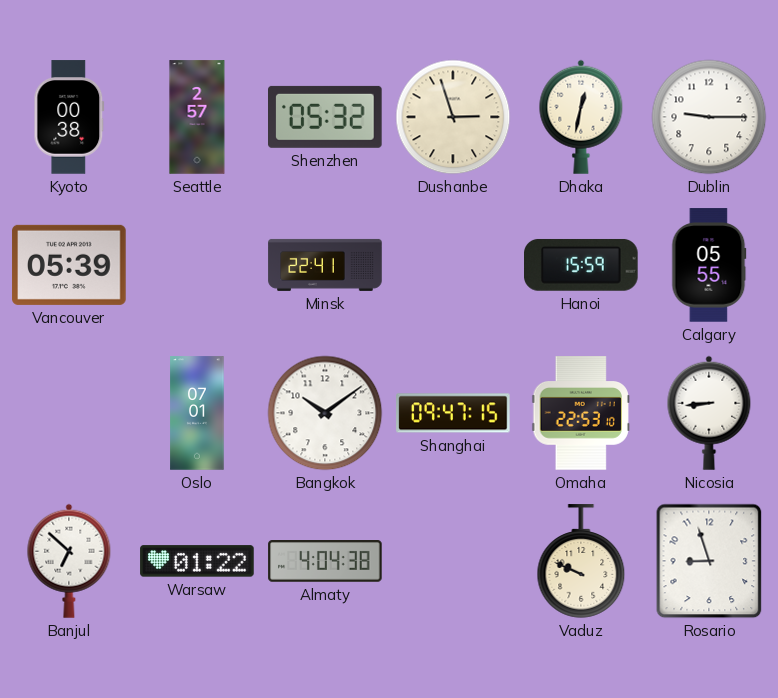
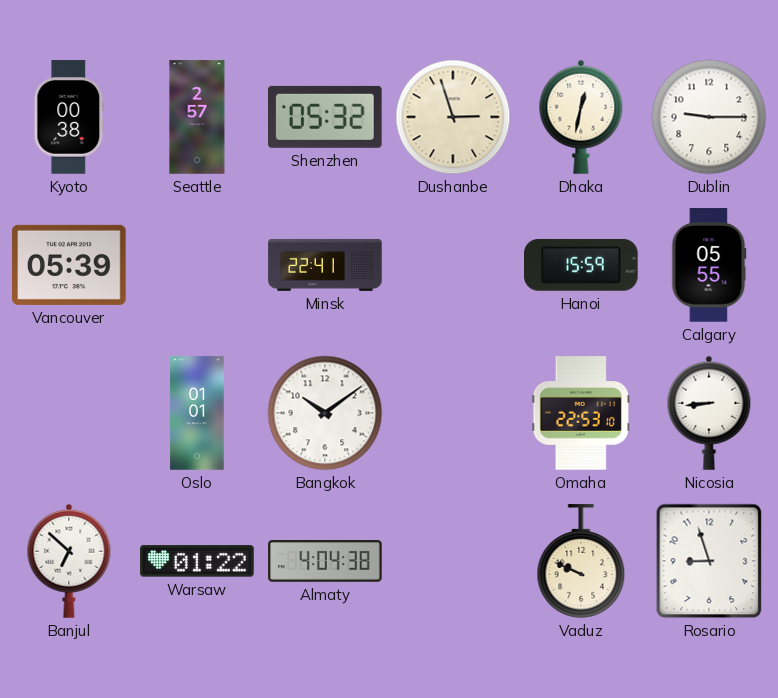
Oslo: 07:01 -> 01:01 (197, 413)
Shanghai: 09:47 -> none (453, 413)
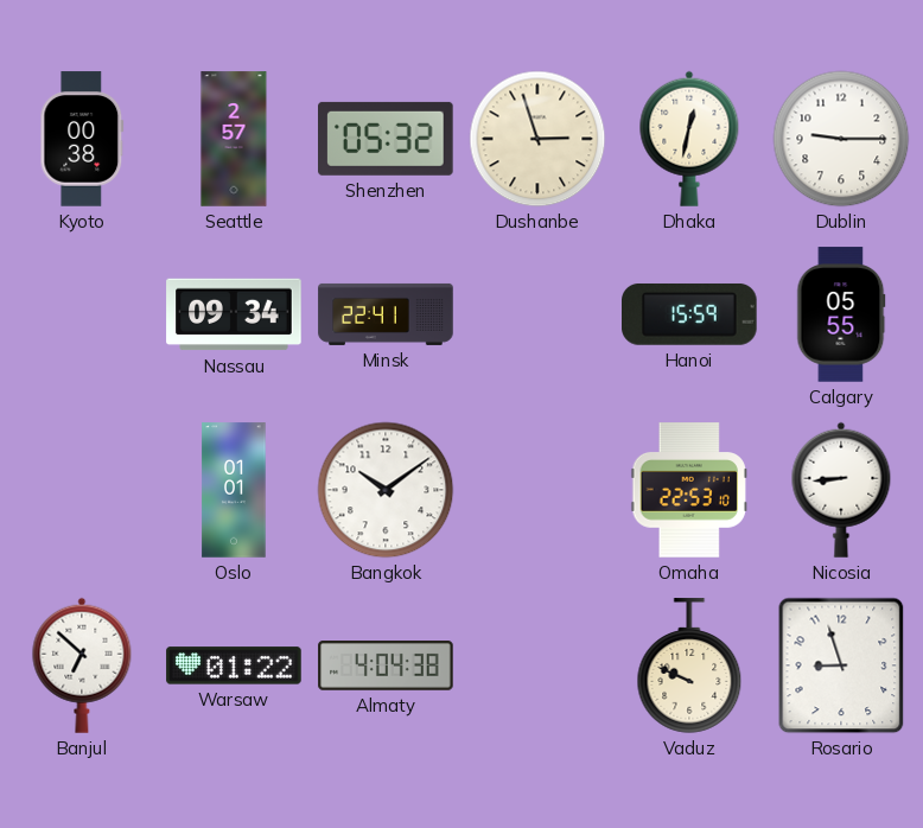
Vancouver: 05:39 -> none (69, 265)
Nassau: none -> 09:34 (234, 314)
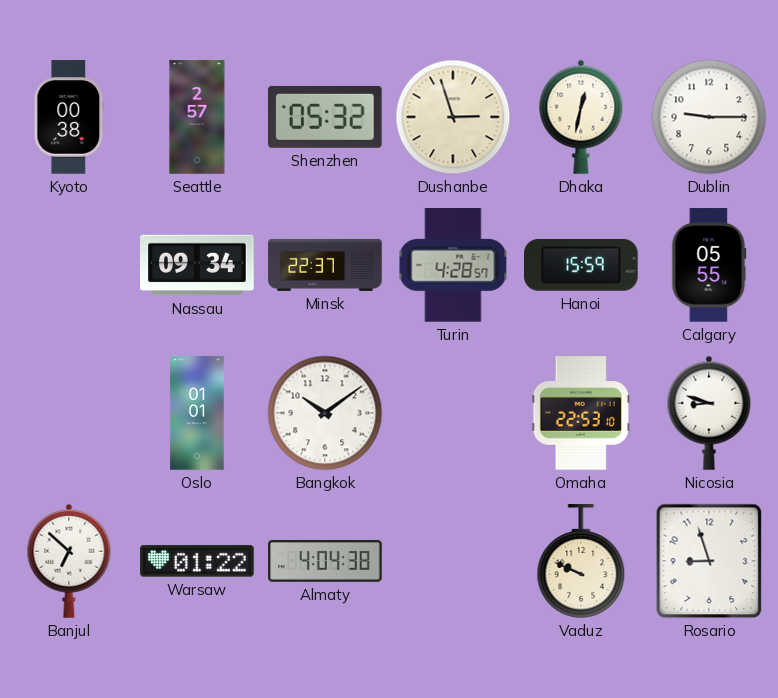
Minsk: 22:41 -> 22:37 (325, 265)
Turin: none -> 4:28 (453, 265)
Nicosia: 8:44 -> 8:48 (709, 413)
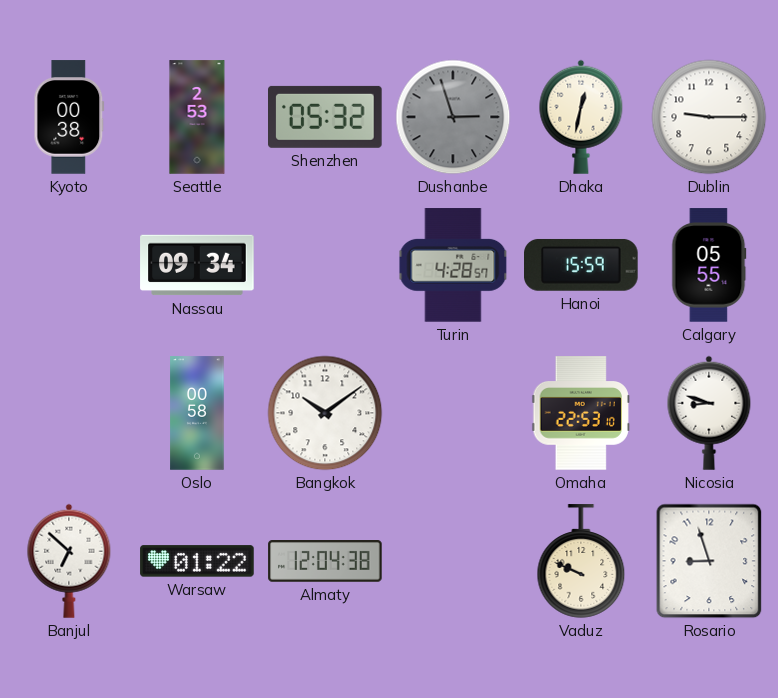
Seattle: 2:57 -> 2:53 (197, 117)
Dushanbe dial: cream -> grey (453, 117)
Minsk: 22:37 -> none (325, 265)
Oslo: 01:01 -> 00:58 (197, 413)
Almaty: 4:04 -> 12:04 (325, 562)
